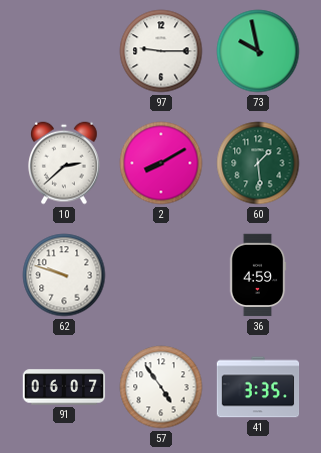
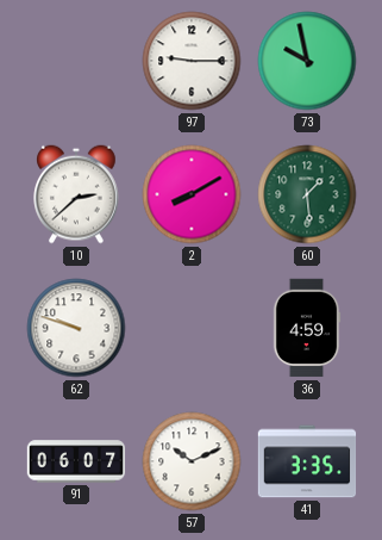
57: 4:54 -> 10:11 (192, 461)
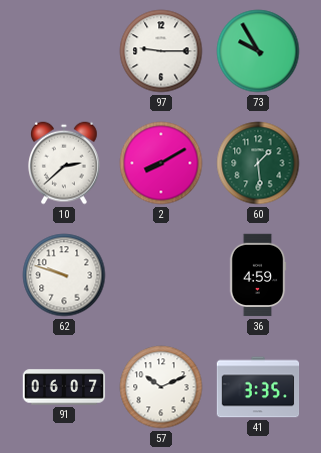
73: 9:58 -> 9:55 (258, 51)
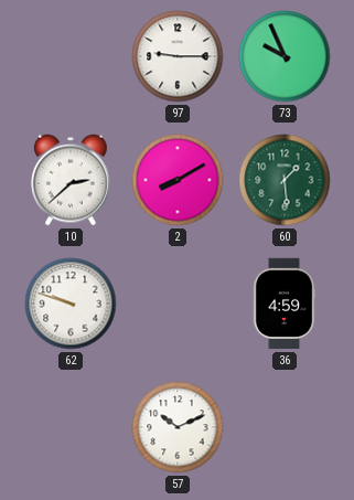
73: 9:55 -> 9:56 (285, 56)
91: 06:07 -> none (64, 387)
41: 3:35 -> none (258, 387)
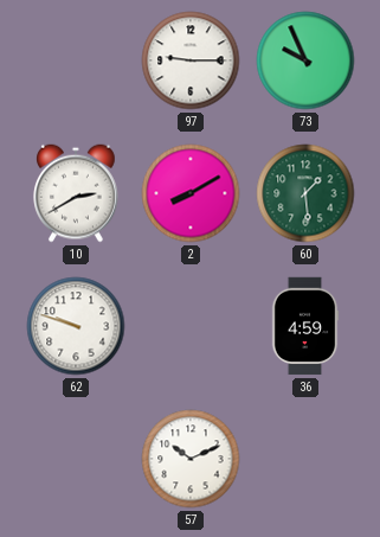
10: 2:38 -> 2:40 (77, 193)
